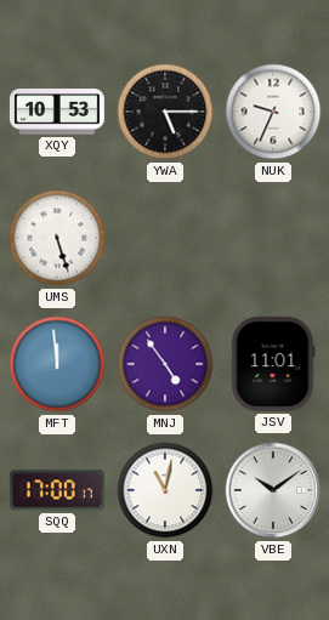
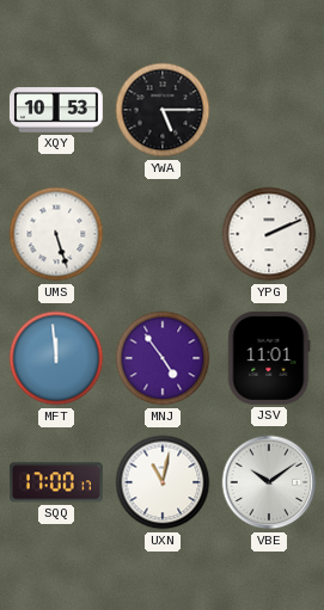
NUK: 9:34 -> none (273, 112)
YPG: none -> 2:11 (269, 234)
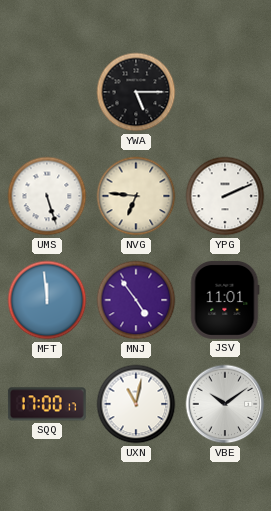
XQY: 10:53 -> none (56, 110)
NVG: none -> 6:46 (136, 196)
